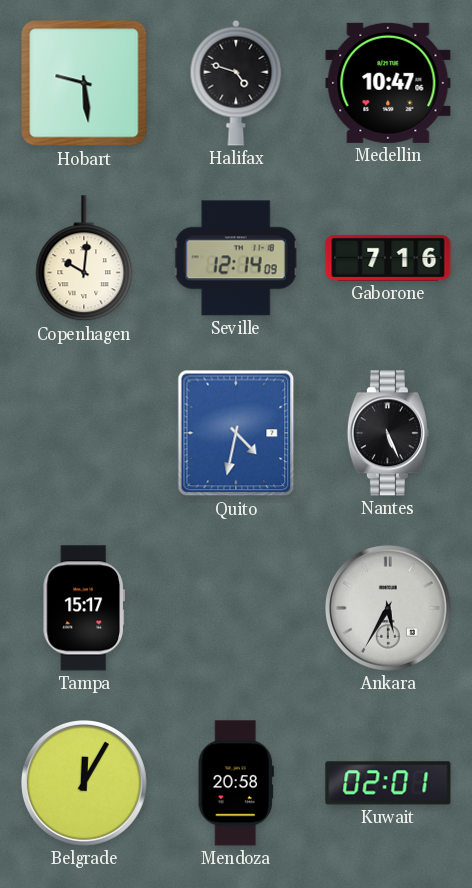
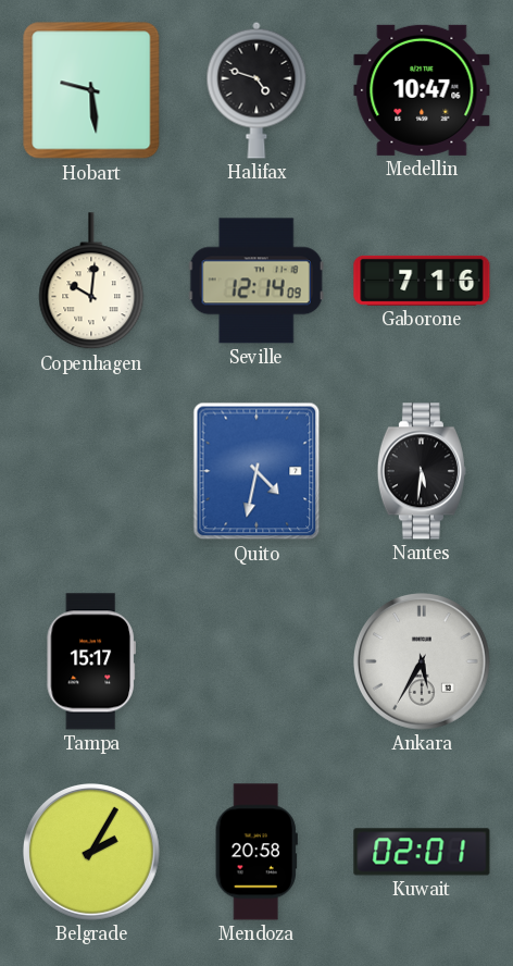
Nantes: 5:26 -> 5:31 (422, 471)
Belgrade: 12:05 -> 2:05 (92, 853)
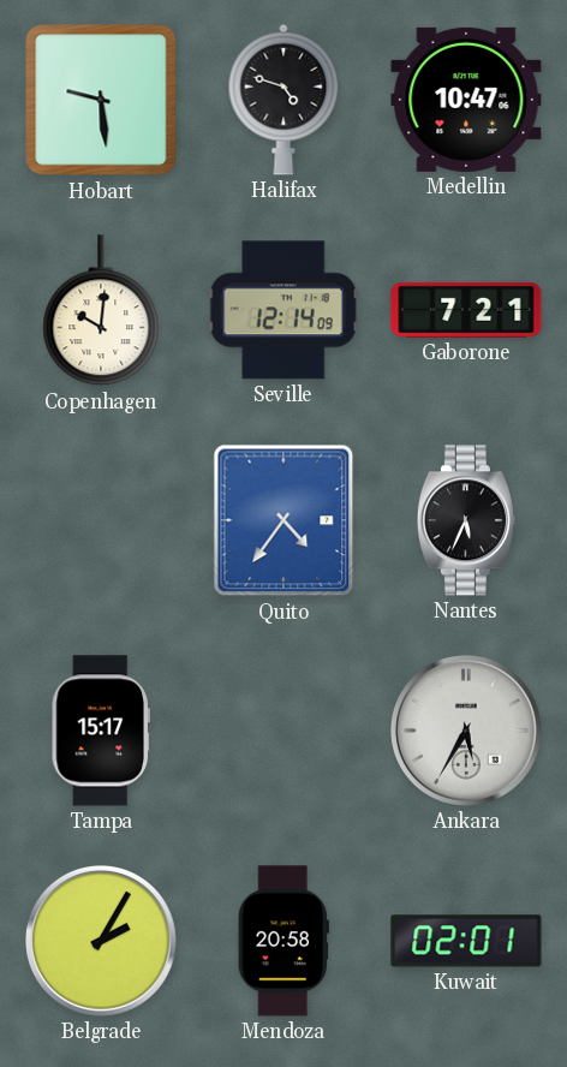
Gaborone: 7:16 -> 7:21 (466, 310)
Quito: 4:32 -> 4:36 (283, 520)
Nantes: 5:31 -> 5:34 (466, 520)
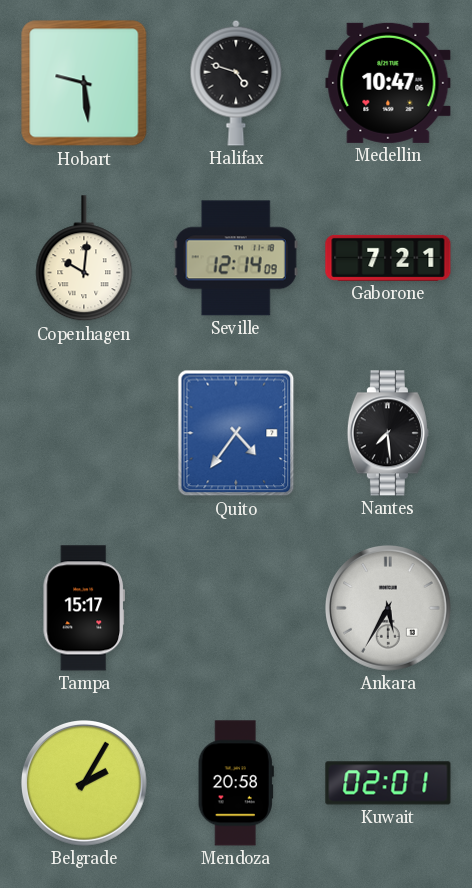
Nantes: 5:34 -> 7:29 (388, 433)
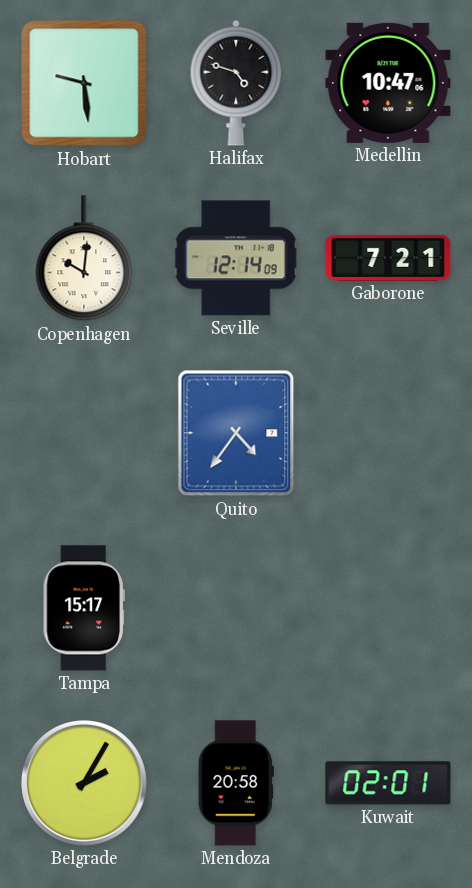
Nantes: 7:29 -> none (388, 433)
Ankara: 5:35 -> none (389, 609)
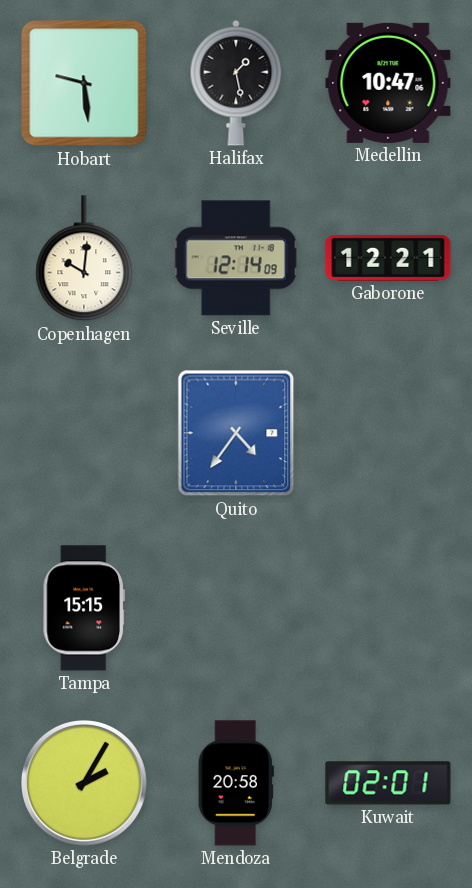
Halifax: 4:48 -> 1:28 (236, 83)
Gaborone: 7:21 -> 12:21 (388, 258)
Tampa: 15:17 -> 15:15 (83, 608)
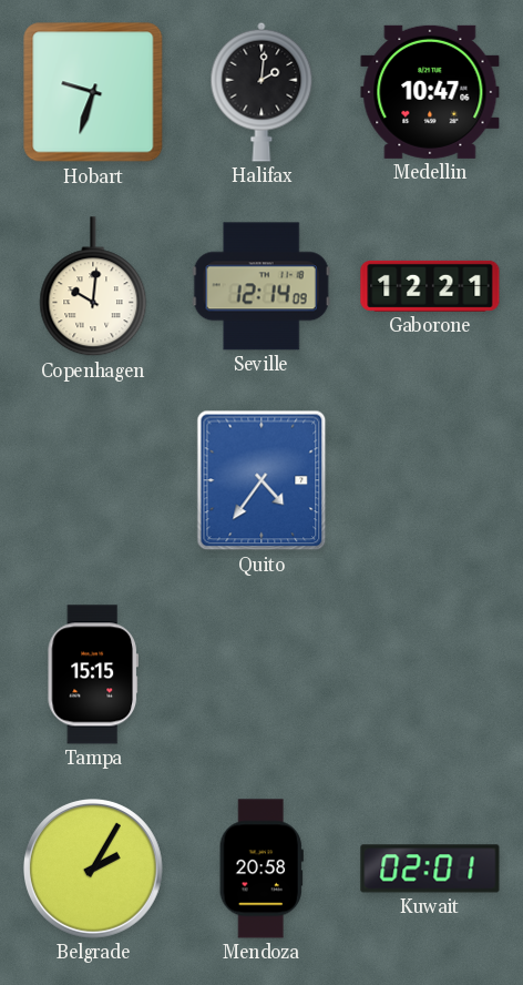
Hobart: 9:29 -> 9:33 (93, 92)
Halifax: 1:28 -> 2:01 (261, 92)
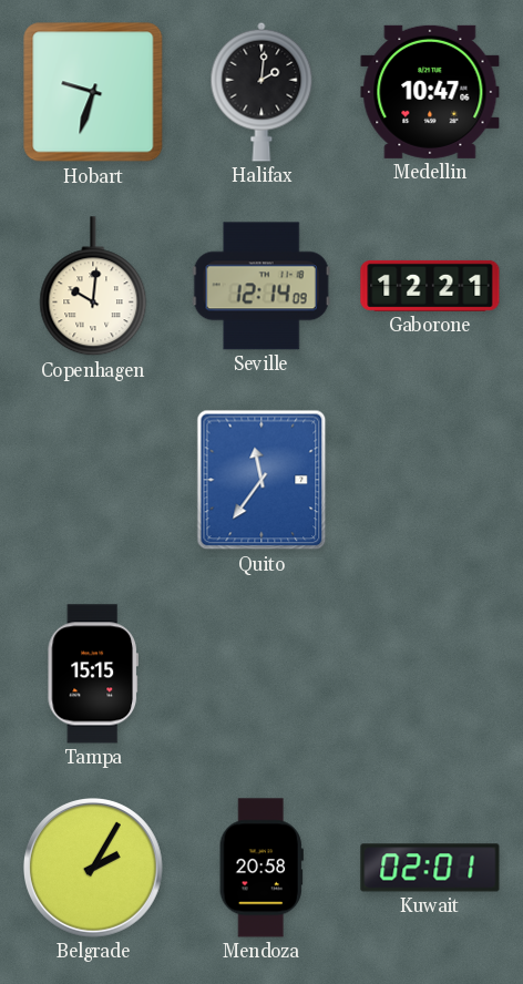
Quito: 4:36 -> 11:36 (261, 480)
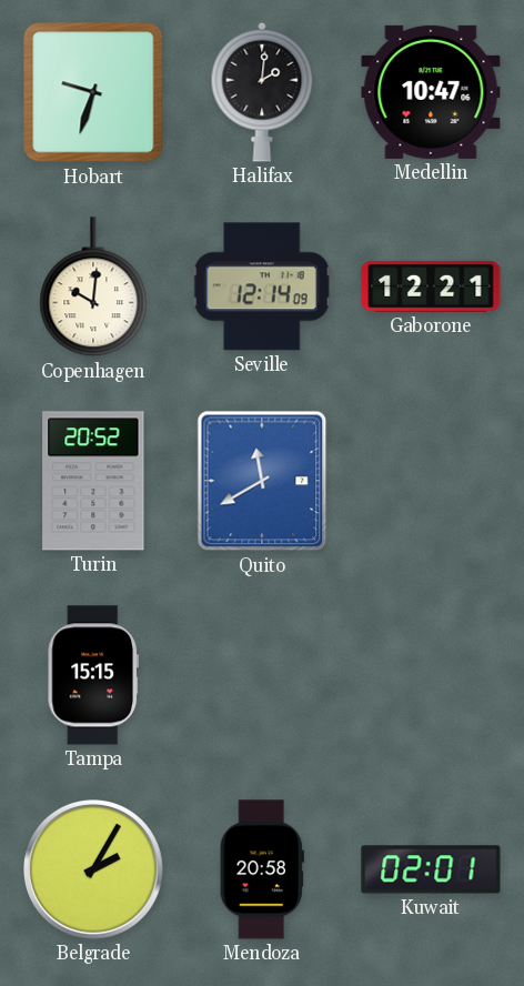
Turin: none -> 20:52 (93, 481)
Quito: 11:36 -> 11:40 (262, 481)
